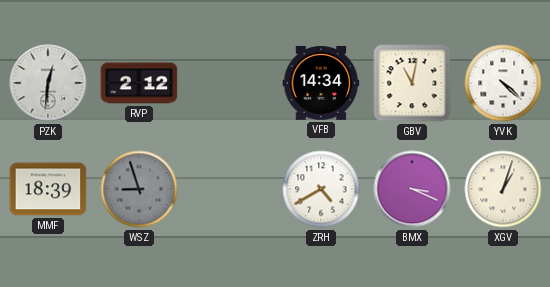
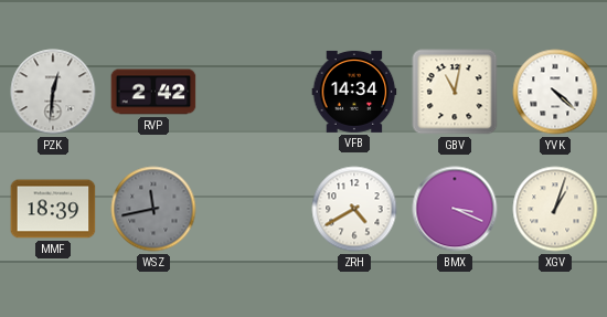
RVP: 2:12 -> 2:42 (153, 92)
WSZ: 8:57 -> 11:43 (153, 209)
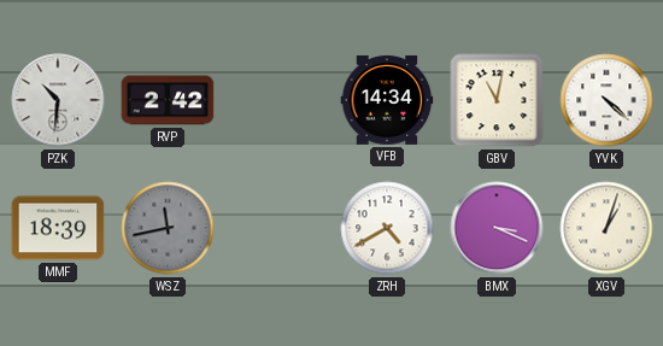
PZK: 12:31 -> 10:31 (58, 100)
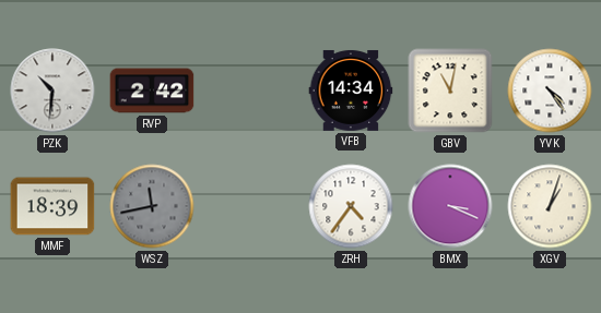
YVK: 4:22 -> 4:24 (550, 91)
ZRH: 4:40 -> 4:36 (351, 206)
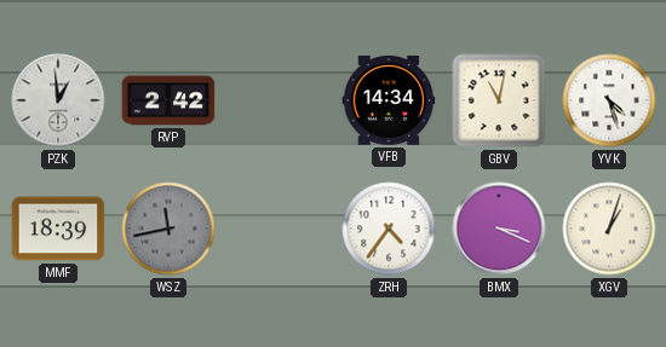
PZK: 10:31 -> 12:59 (58, 100)
YVK: 4:24 -> 4:27 (609, 100)
